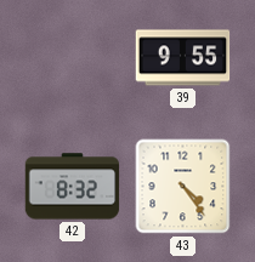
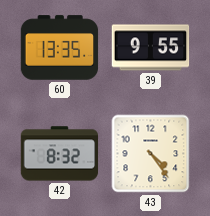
60: none -> 13:35 (60, 48)
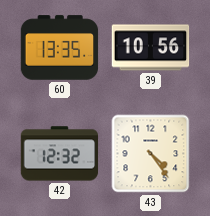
39: 9:55 -> 10:56 (151, 48)
42: 8:32 -> 12:32 (60, 154)
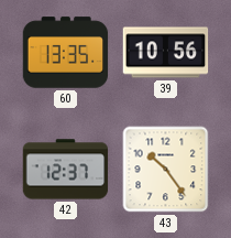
42: 12:32 -> 12:37 (66, 170)
43: 4:24 -> 10:24 (166, 170)
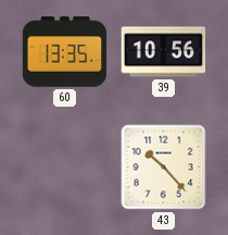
42: 12:37 -> none (66, 170)
43: 10:24 -> 10:23 (164, 168)
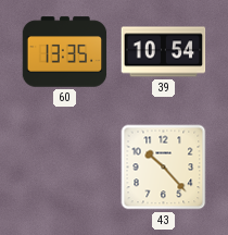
39: 10:56 -> 10:54 (164, 52)
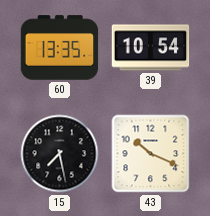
15: none -> 7:28 (60, 154)
43: 10:23 -> 10:19 (151, 154)
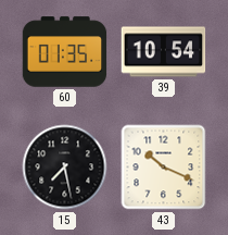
60: 13:35 -> 01:35 (65, 52)
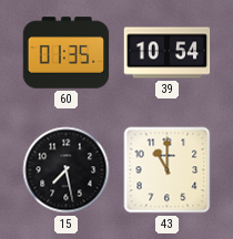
43: 10:19 -> 11:00 (168, 170)
